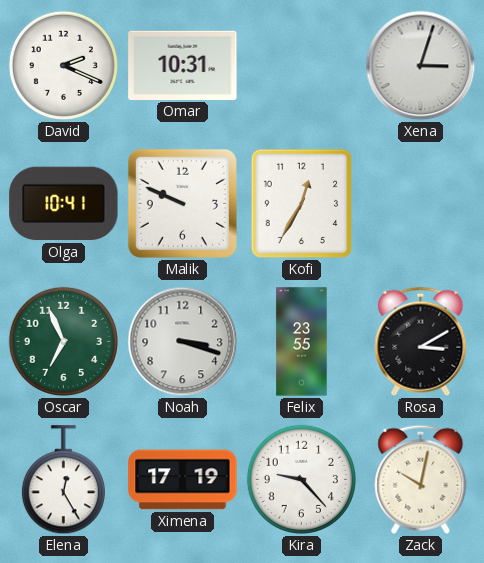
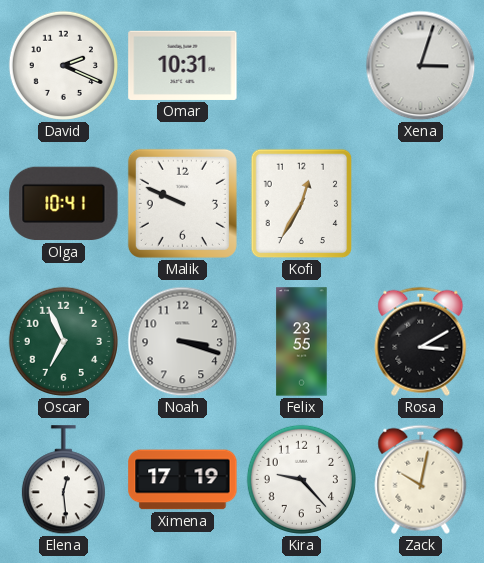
Elena: 12:25 -> 12:29 (63, 480)
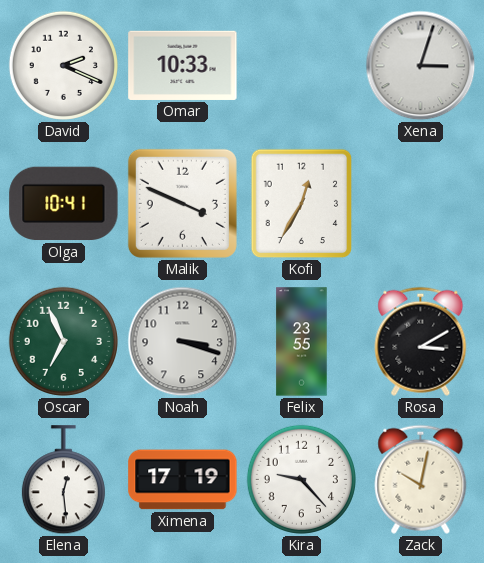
Omar: 10:31 -> 10:33 (183, 65)
Malik: 9:49 -> 3:49 (182, 203)
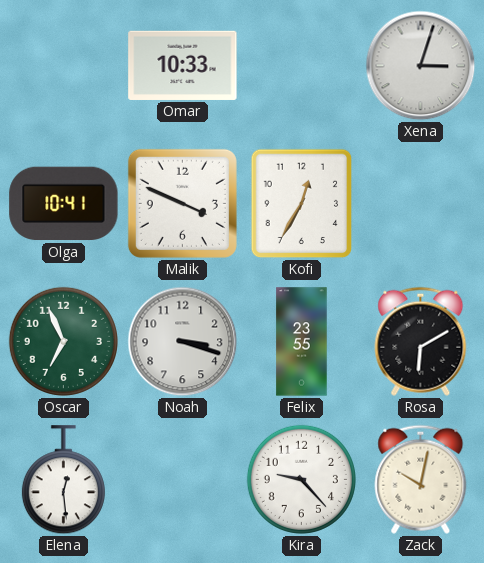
David: 2:19 -> none (63, 65)
Rosa: 3:10 -> 6:10 (421, 341)
Ximena: 17:19 -> none (183, 480)
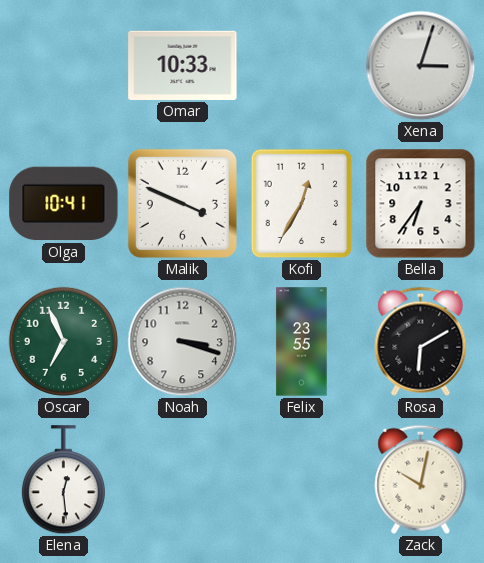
Bella: none -> 6:36 (421, 204)
Kira: 9:23 -> none (301, 479)
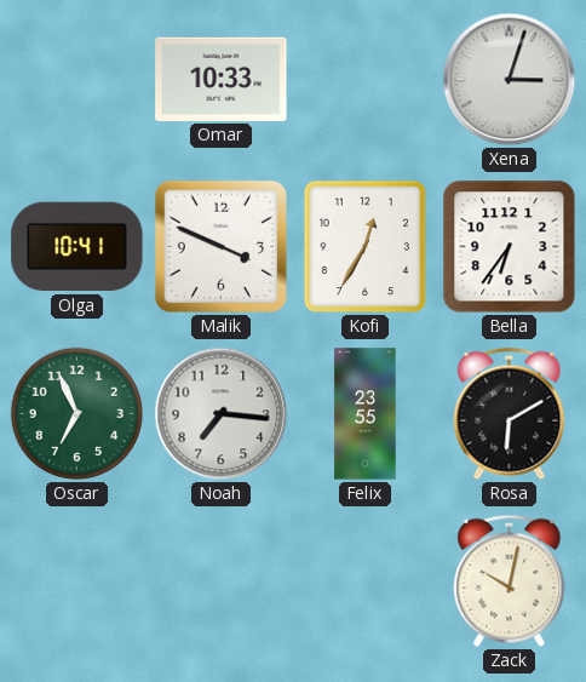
Noah: 3:18 -> 7:16 (222, 414)
Elena: 12:29 -> none (63, 480)
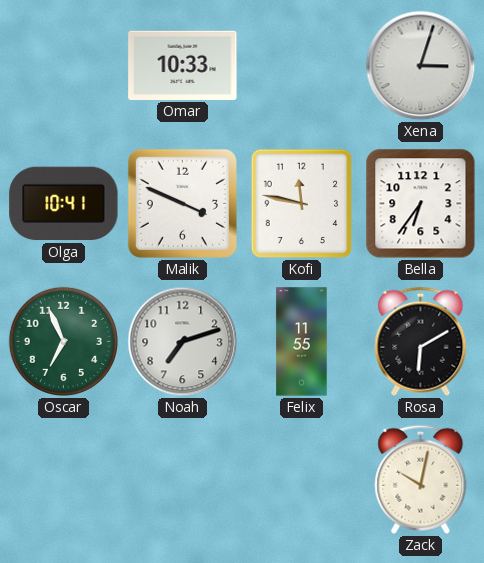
Kofi: 12:35 -> 11:47 (302, 204)
Noah: 7:16 -> 7:12 (183, 342)
Felix: 23:55 -> 11:55 (302, 342)
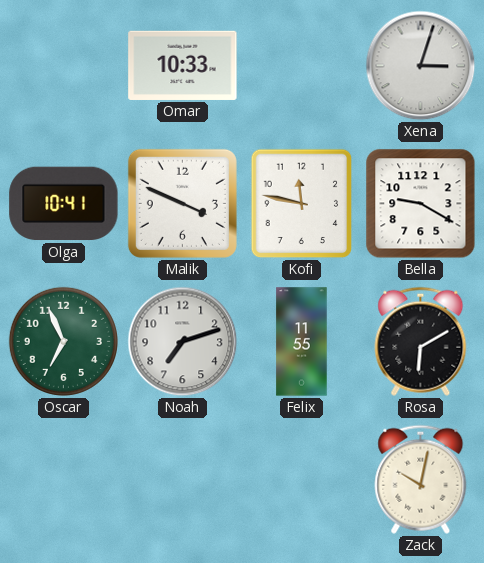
Bella: 6:36 -> 9:20 (421, 204)
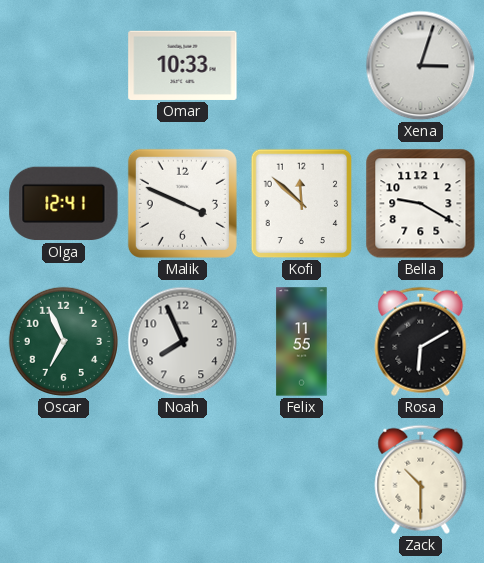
Olga: 10:41 -> 12:41 (64, 204)
Kofi: 11:47 -> 11:52 (302, 204)
Noah: 7:12 -> 7:56 (183, 342)
Zack: 10:02 -> 10:30 (421, 479)
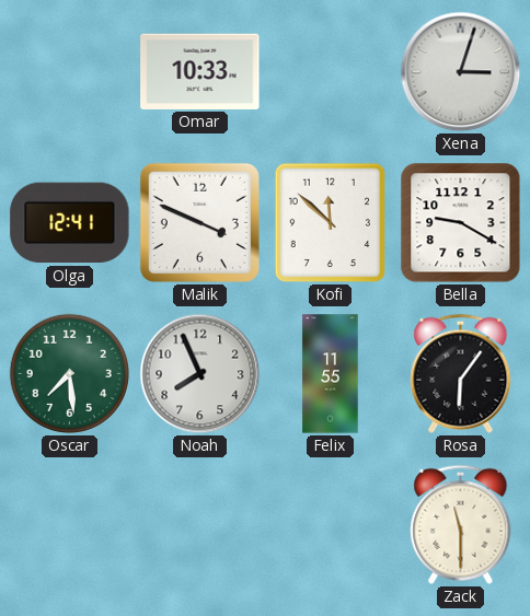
Oscar: 6:56 -> 7:29 (69, 373)
Rosa: 6:10 -> 6:06 (461, 373)
Zack: 10:30 -> 11:30 (461, 524)
